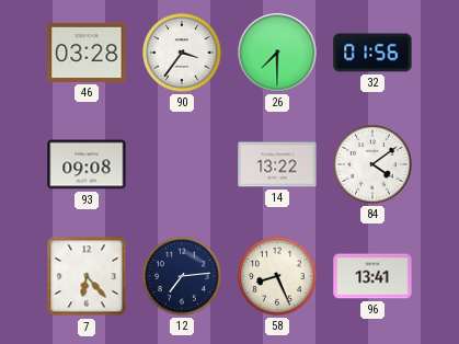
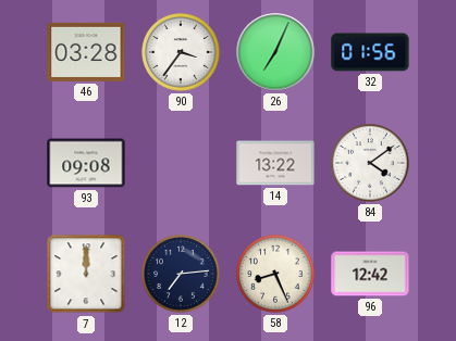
26: 7:30 -> 7:04 (275, 52)
7: 6:23 -> 12:00 (86, 274)
96: 13:41 -> 12:42 (370, 274)
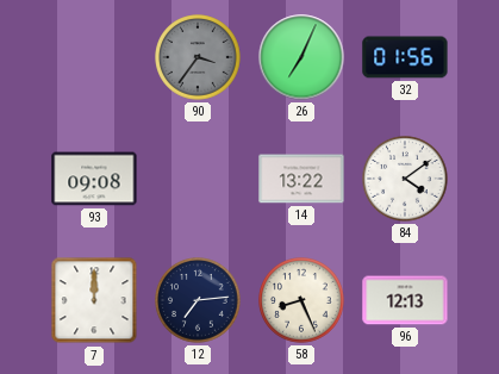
46: 03:28 -> none (86, 52)
90 dial: white -> grey (198, 57)
96: 12:42 -> 12:13 (405, 300)
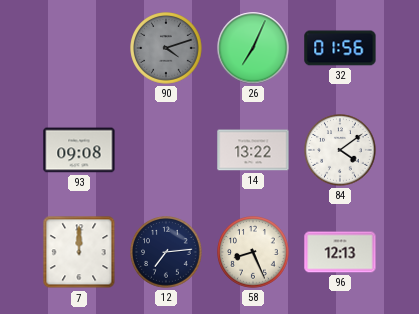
90: 3:36 -> 4:12 (166, 48)
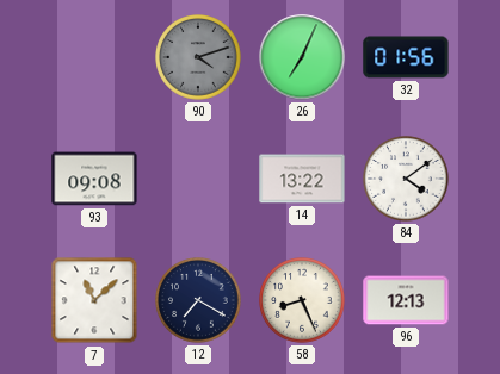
7: 12:00 -> 11:08 (94, 300)
12: 7:14 -> 7:20 (198, 300)
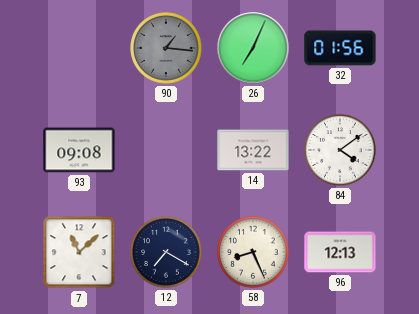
90: 4:12 -> 1:16 (166, 48)
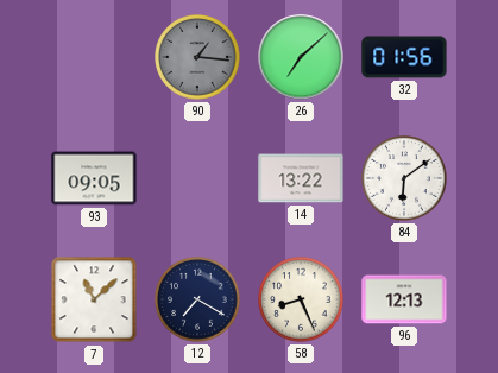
26: 7:04 -> 7:08 (301, 57)
93: 09:08 -> 09:05 (94, 178)
84: 4:09 -> 6:09 (404, 178)
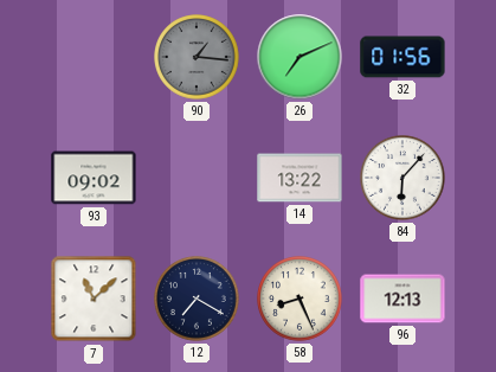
26: 7:08 -> 7:11 (299, 57)
93: 09:05 -> 09:02 (94, 178)
84: 6:09 -> 6:07 (402, 178)
